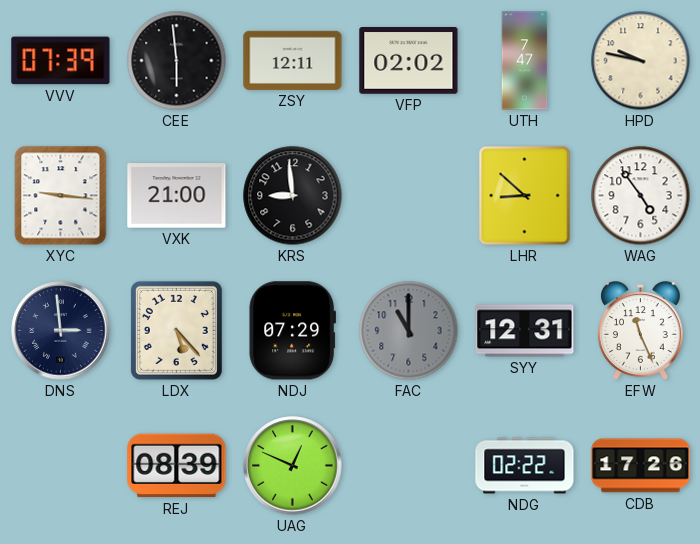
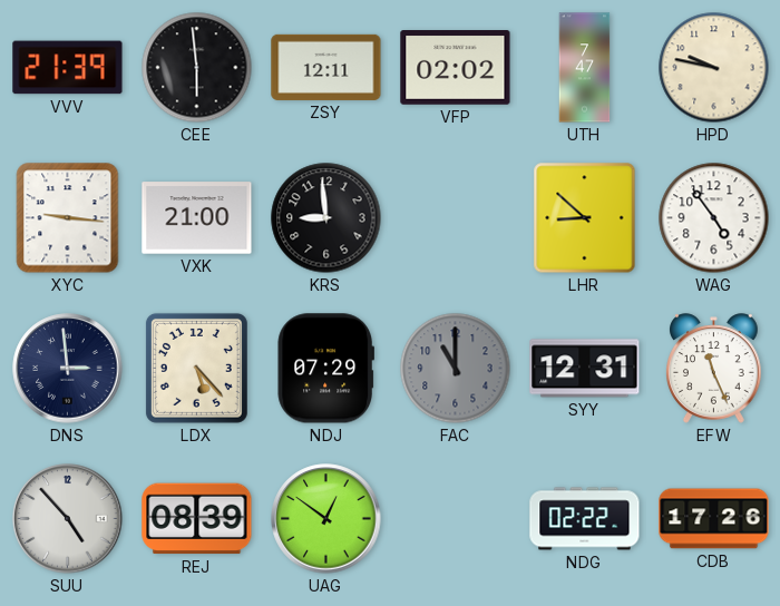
VVV: 07:39 -> 21:39 (68, 68)
SUU: none -> 4:53 (68, 519)
UAG: 12:49 -> 12:51 (326, 519)
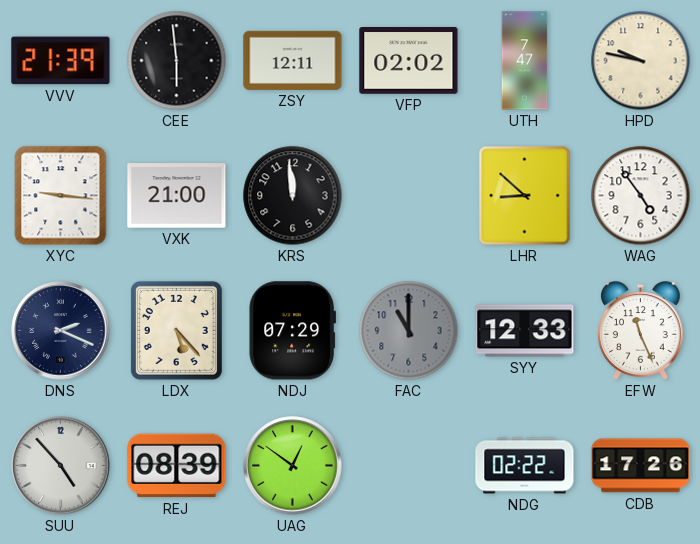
KRS: 8:59 -> 11:59 (293, 196)
DNS: 2:59 -> 2:19 (61, 331)
SYY: 12:31 -> 12:33 (525, 331)
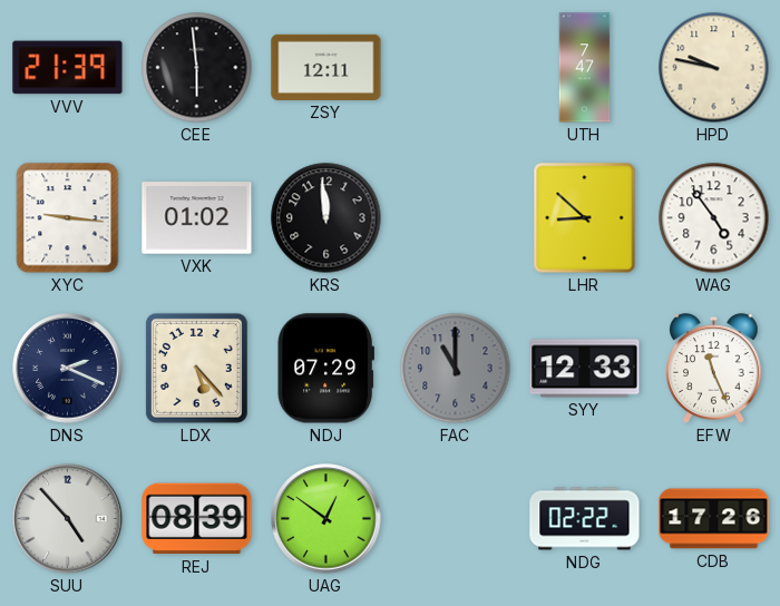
VFP: 02:02 -> none (409, 61)
VXK: 21:00 -> 01:02 (197, 218)
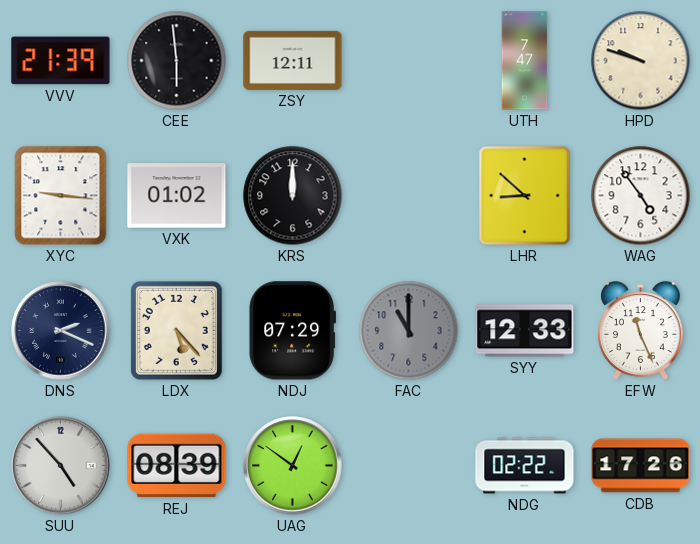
HPD: 9:47 -> 9:48 (641, 61)
KRS: 11:59 -> 12:00 (293, 196)
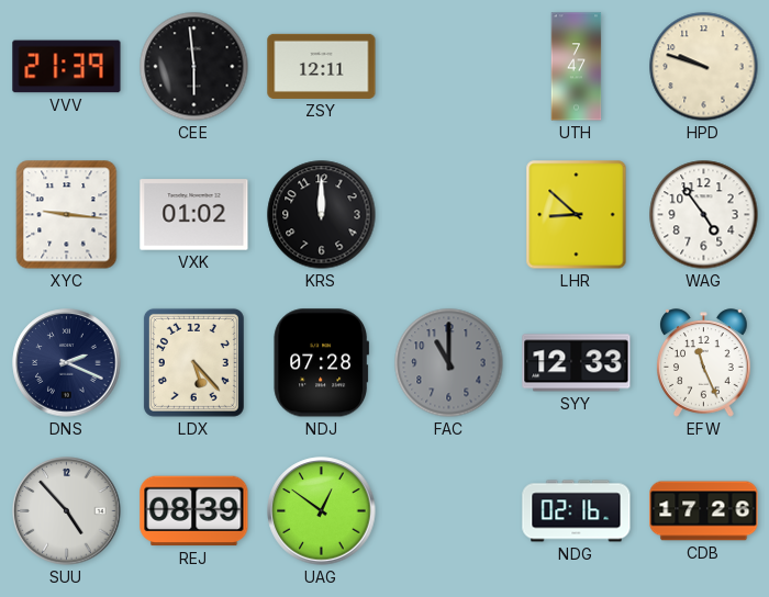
NDJ: 07:29 -> 07:28 (321, 363)
NDG: 02:22 -> 02:16 (577, 511)
